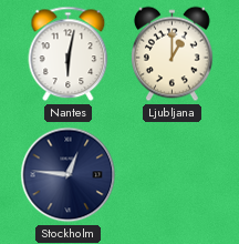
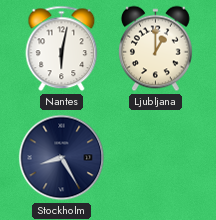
Stockholm: 12:46 -> 8:25 (62, 158)
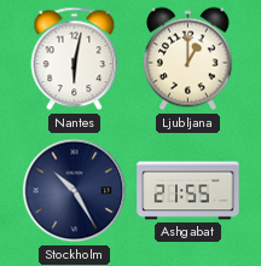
Stockholm: 8:25 -> 10:25 (75, 191)
Ashgabat: none -> 21:55 (188, 191)
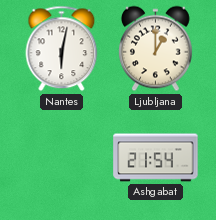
Stockholm: 10:25 -> none (75, 191)
Ashgabat: 21:55 -> 21:54 (156, 158)
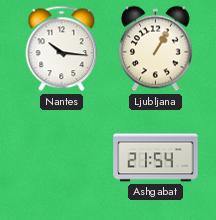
Nantes: 6:02 -> 10:16 (62, 49)
Ljubljana: 1:00 -> 1:05 (156, 49)
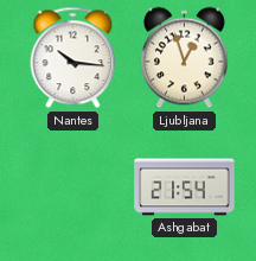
Ljubljana: 1:05 -> 12:57 (185, 58)
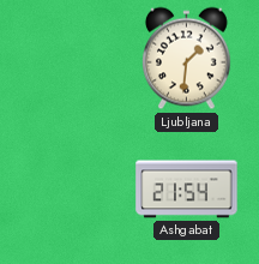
Nantes: 10:16 -> none (73, 58)
Ljubljana: 12:57 -> 1:31 (187, 59)
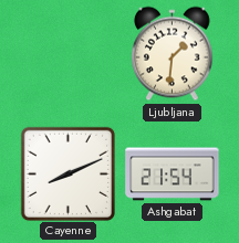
Cayenne: none -> 8:11 (67, 173)
